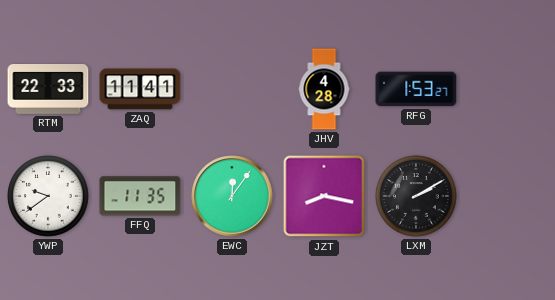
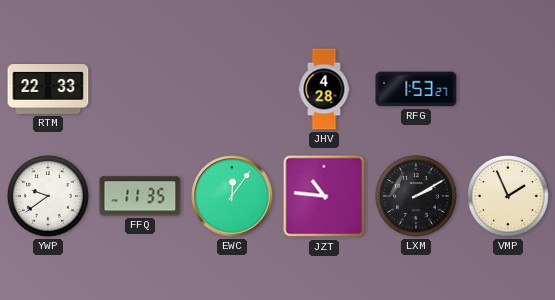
ZAQ: 11:41 -> none (140, 89)
JZT: 8:17 -> 10:46 (324, 196)
VMP: none -> 1:56 (508, 196)
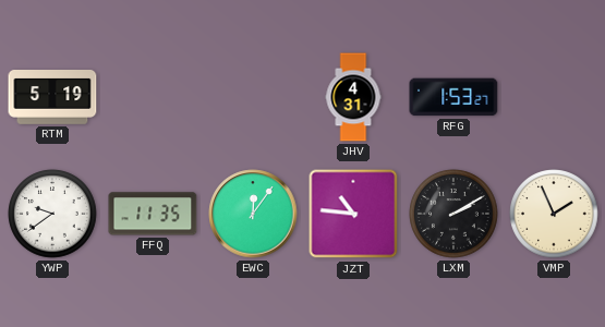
RTM: 22:33 -> 5:19 (52, 98)
JHV: 4:28 -> 4:31 (353, 97)
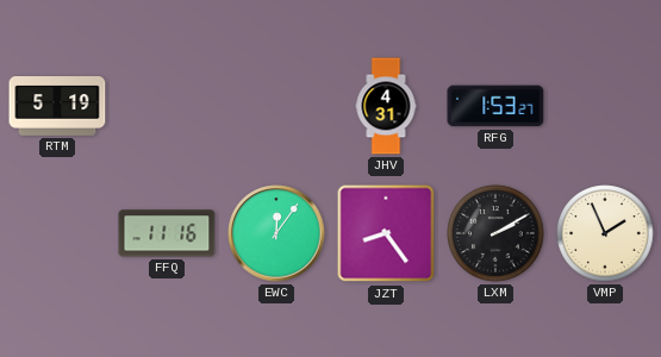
YWP: 9:39 -> none (52, 214)
FFQ: 11:35 -> 11:16 (167, 233)
JZT: 10:46 -> 8:24 (386, 233)
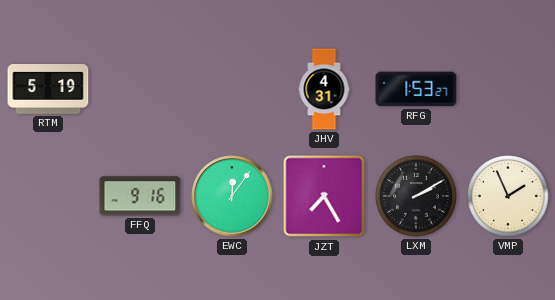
FFQ: 11:16 -> 9:16 (140, 196)
JZT: 8:24 -> 7:25 (324, 196)
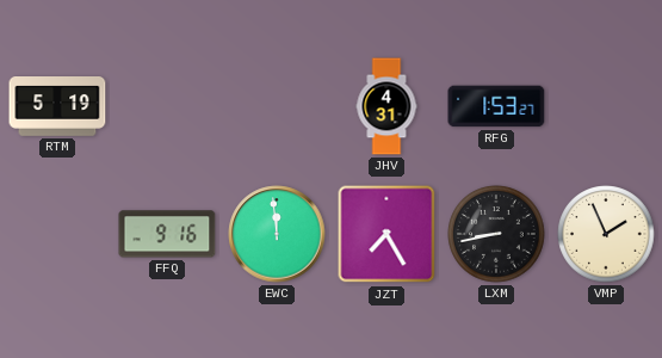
EWC: 12:06 -> 11:59 (277, 234)
LXM: 2:10 -> 8:43 (496, 234)
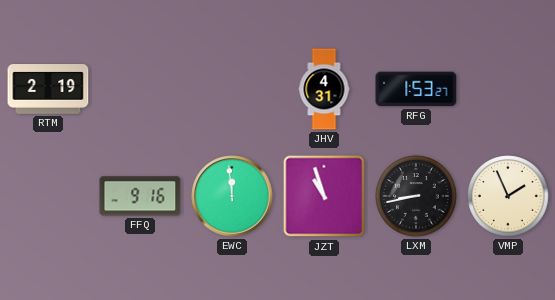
RTM: 5:19 -> 2:19 (48, 90)
JZT: 7:25 -> 10:57 (324, 196)
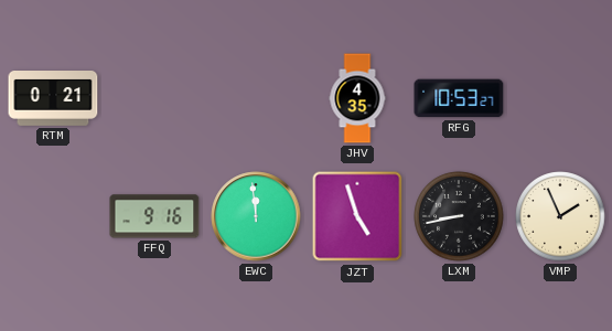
RTM: 2:19 -> 0:21 (53, 99)
JHV: 4:31 -> 4:35 (357, 98)
RFG: 1:53 -> 10:53 (459, 98)
JZT: 10:57 -> 4:57 (357, 216)
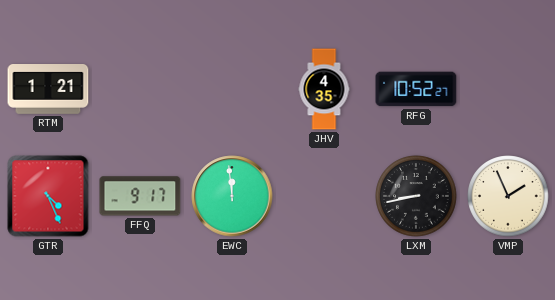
RTM: 0:21 -> 1:21 (48, 90)
RFG: 10:53 -> 10:52 (416, 89)
GTR: none -> 4:26 (48, 196)
FFQ: 9:16 -> 9:17 (140, 196)
JZT: 4:57 -> none (357, 216)
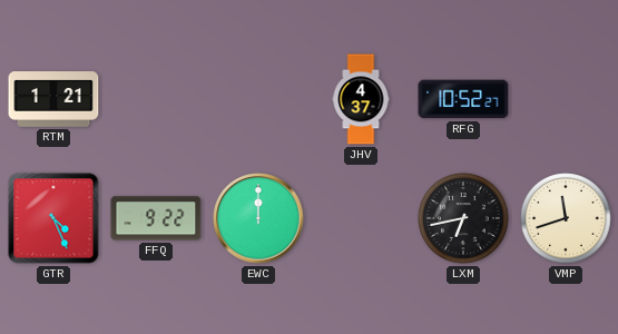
JHV: 4:35 -> 4:37 (361, 99)
FFQ: 9:17 -> 9:22 (156, 218)
EWC: 11:59 -> 12:00 (258, 218)
LXM: 8:43 -> 6:43 (463, 218)
VMP: 1:56 -> 11:42 (566, 218)
